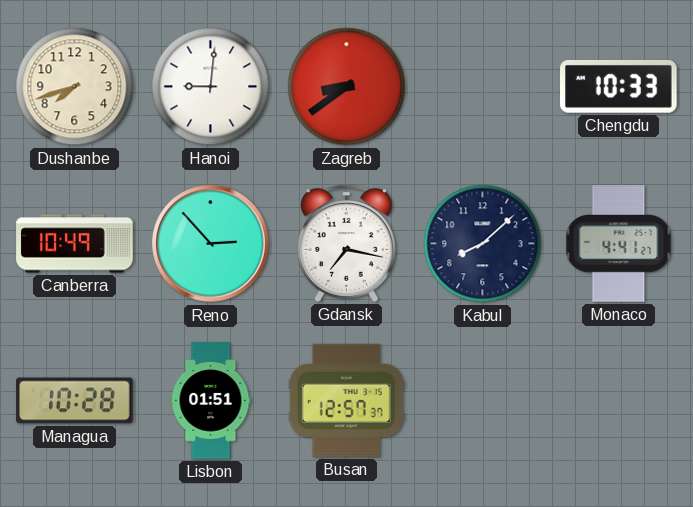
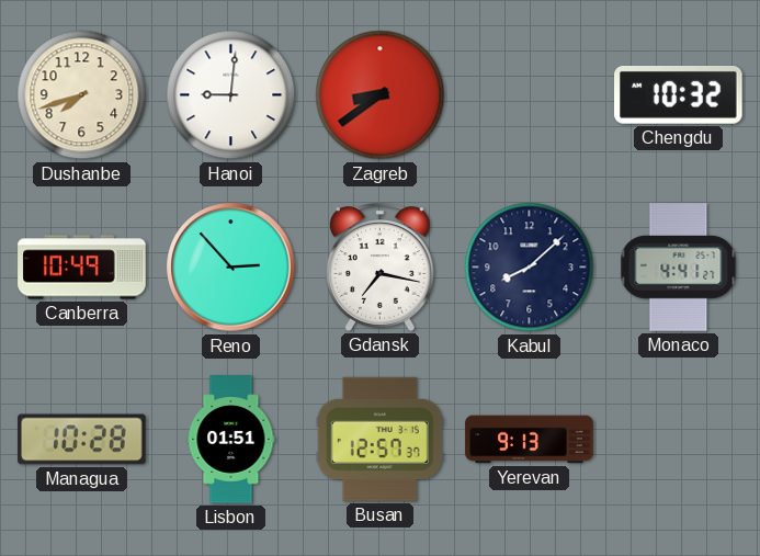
Chengdu: 10:33 -> 10:32 (679, 94)
Yerevan: none -> 9:13 (530, 440)
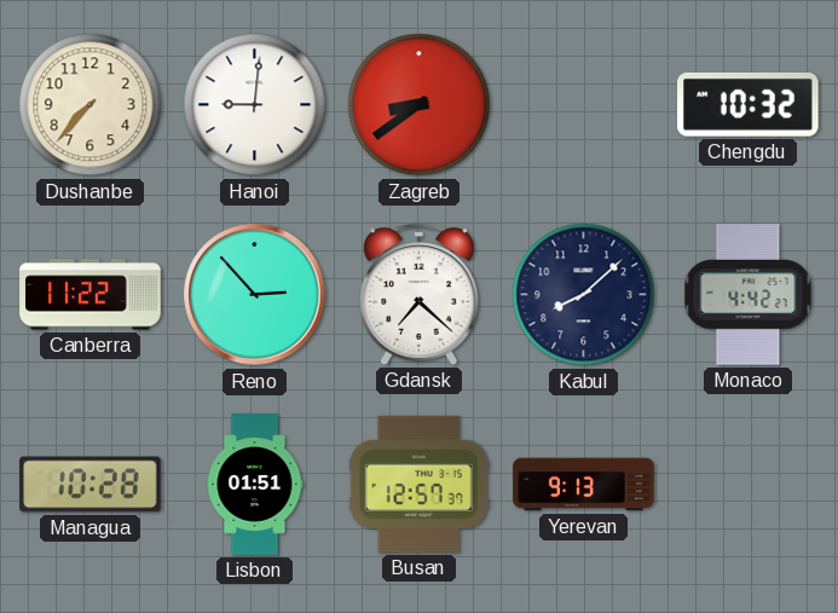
Dushanbe: 7:42 -> 7:37 (91, 105)
Canberra: 10:49 -> 11:22 (91, 295)
Gdansk: 7:17 -> 7:22 (420, 294)
Monaco: 4:41 -> 4:42 (749, 295)
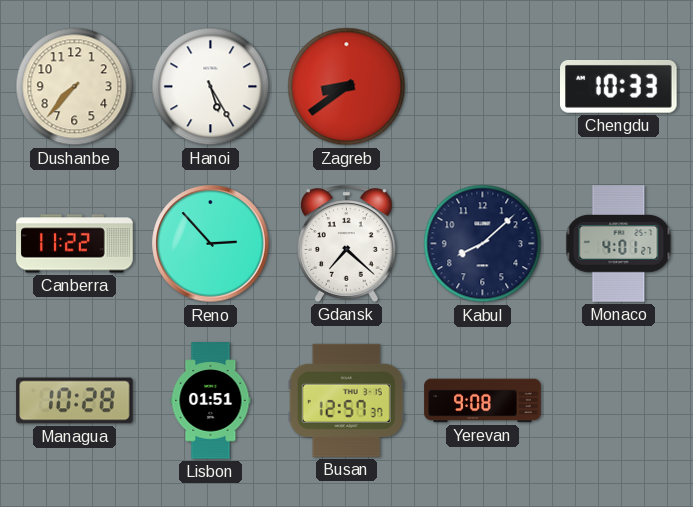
Hanoi: 9:01 -> 5:25 (211, 87)
Chengdu: 10:32 -> 10:33 (619, 86)
Monaco: 4:42 -> 4:01 (619, 244)
Yerevan: 9:13 -> 9:08 (483, 401)
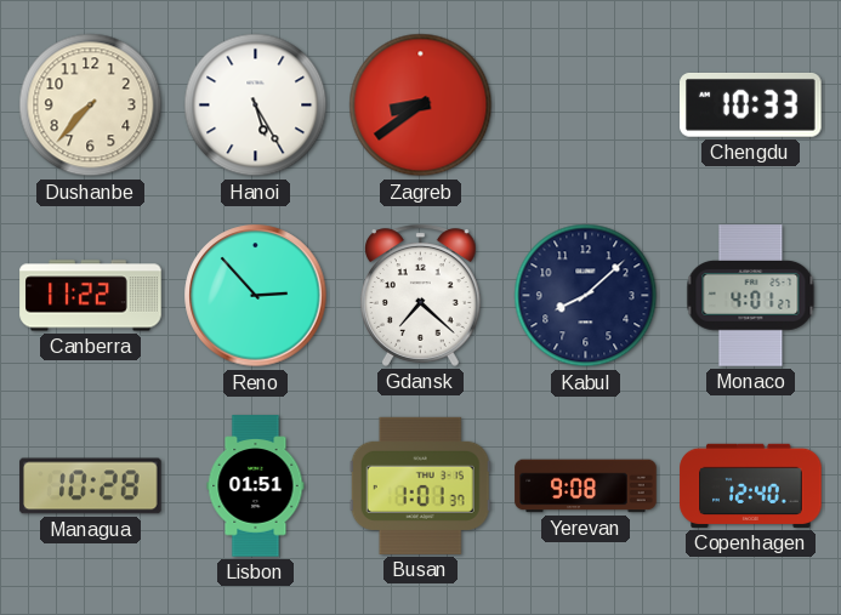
Busan: 12:57 -> 1:01 (420, 485)
Copenhagen: none -> 12:40 (751, 485)
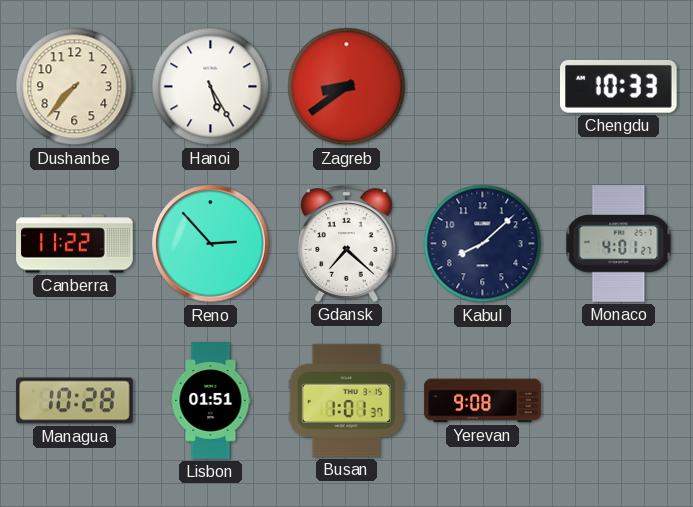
Copenhagen: 12:40 -> none (751, 485)
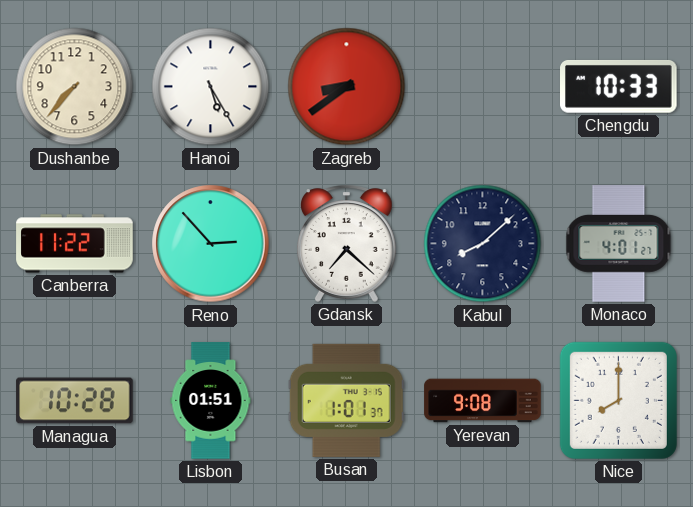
Nice: none -> 8:00 (618, 400)
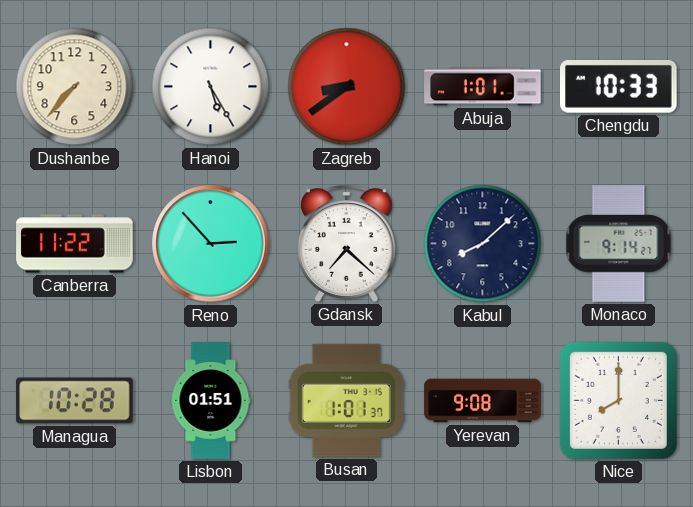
Abuja: none -> 1:01 (483, 87)
Monaco: 4:01 -> 9:14 (619, 244)
